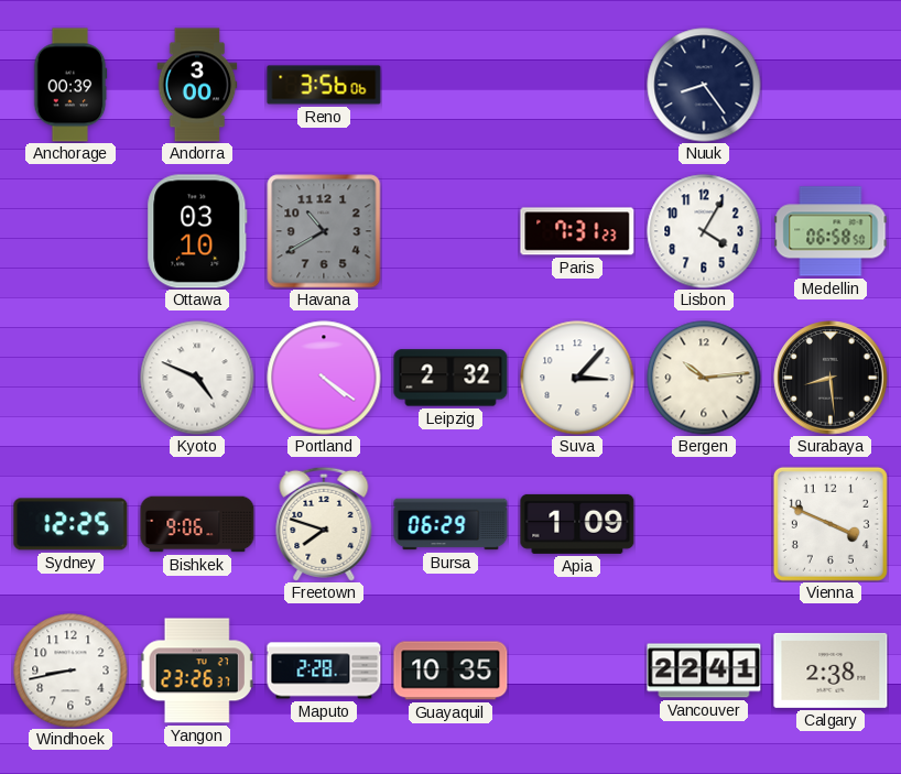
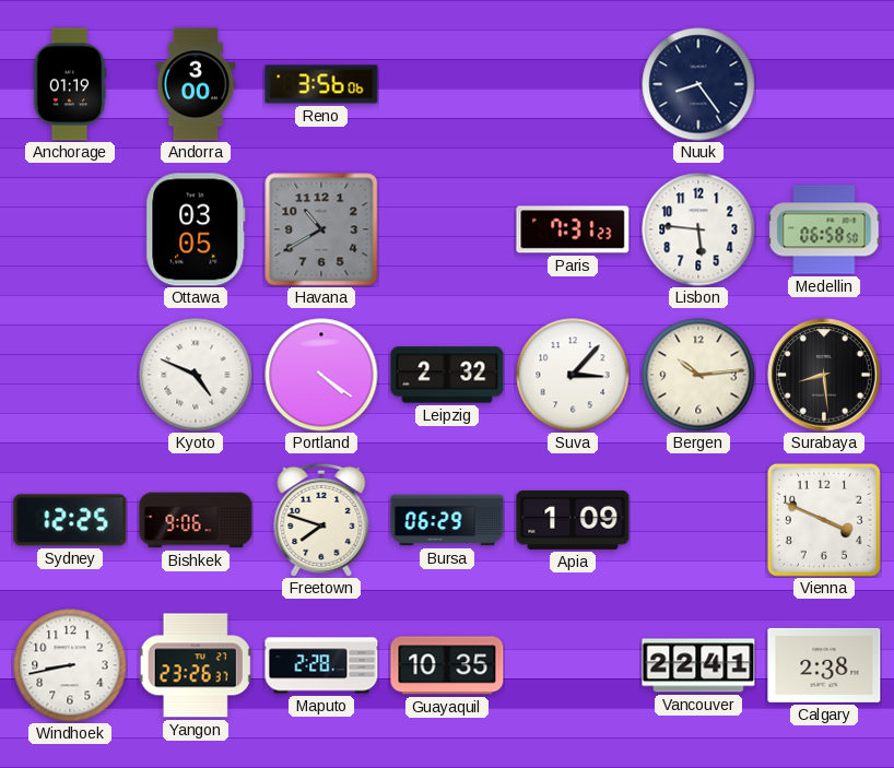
Anchorage: 00:39 -> 01:19 (70, 84)
Ottawa: 03:10 -> 03:05 (196, 229)
Lisbon: 4:05 -> 5:46 (698, 229)
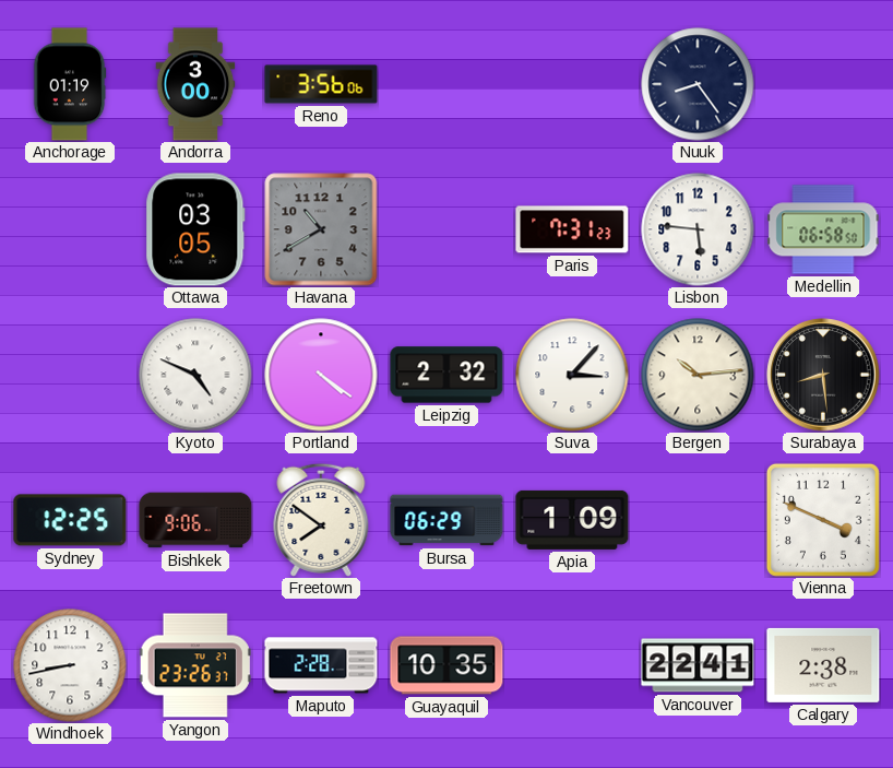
Freetown: 7:48 -> 7:51 (321, 520)
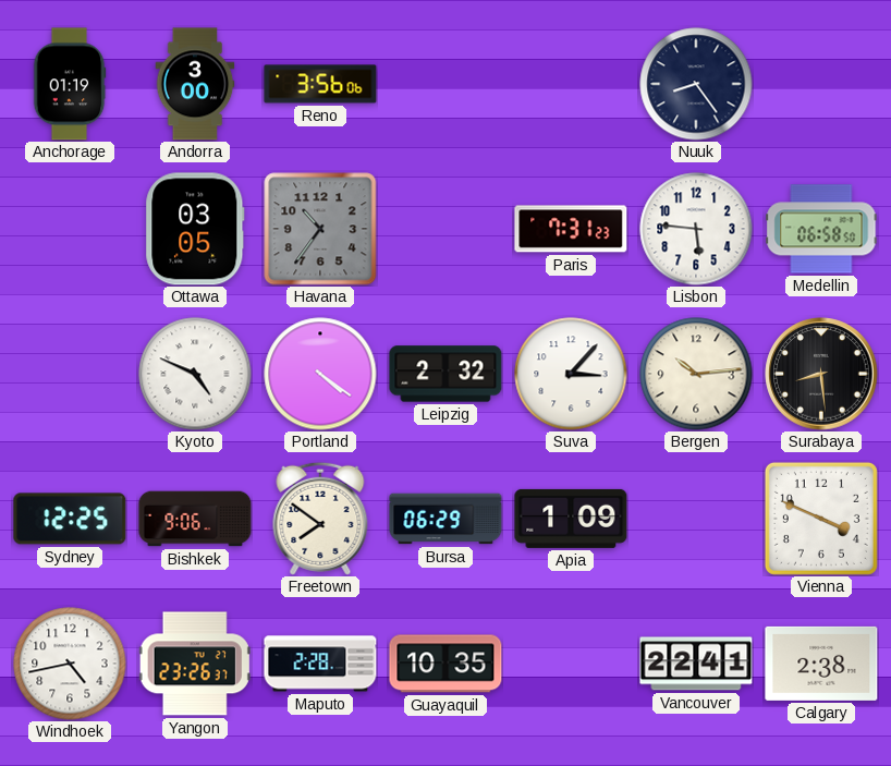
Havana: 10:40 -> 10:36 (320, 229)
Windhoek: 8:43 -> 4:43 (70, 664)
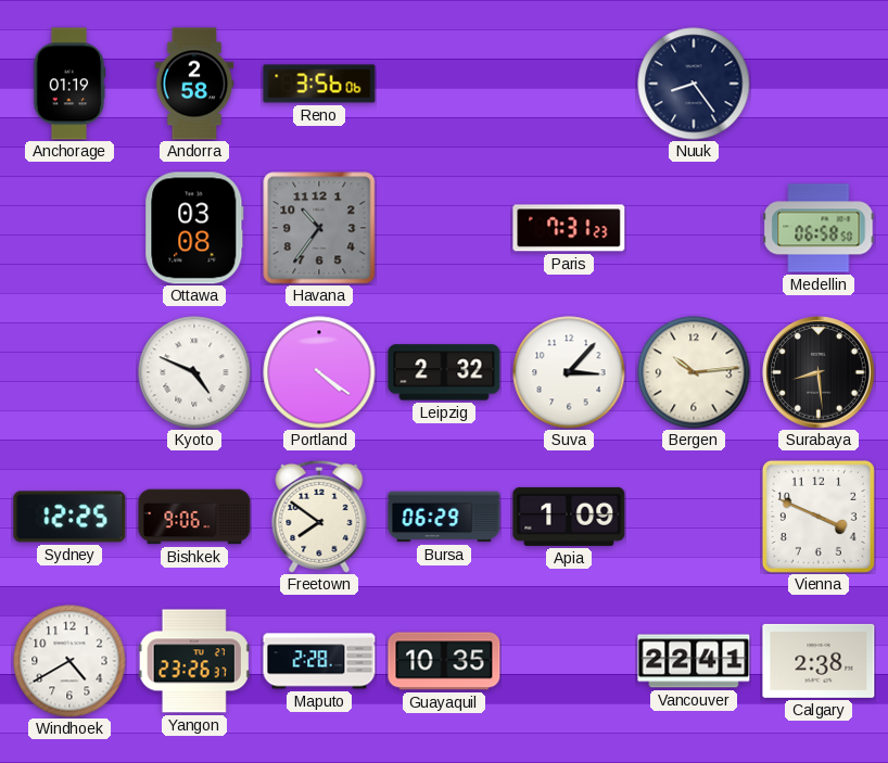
Andorra: 3:00 -> 2:58 (194, 84)
Ottawa: 03:05 -> 03:08 (194, 228)
Lisbon: 5:46 -> none (696, 229)
Windhoek: 4:43 -> 4:40 (69, 661)
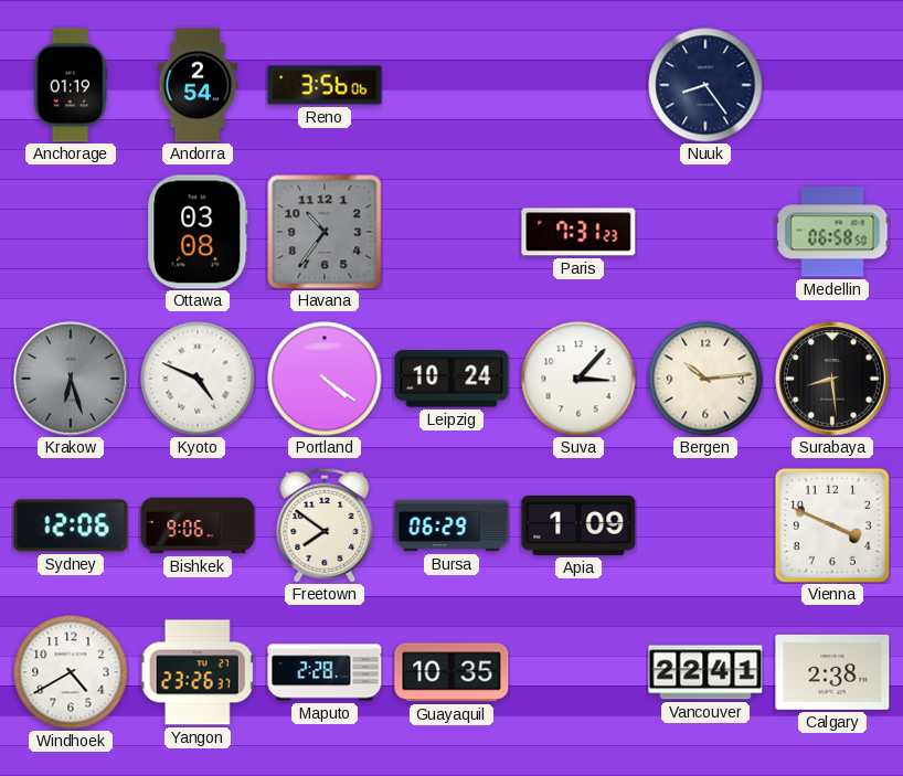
Andorra: 2:58 -> 2:54 (198, 85)
Krakow: none -> 6:27 (71, 379)
Leipzig: 2:32 -> 10:24 (451, 379)
Sydney: 12:25 -> 12:06 (71, 525)
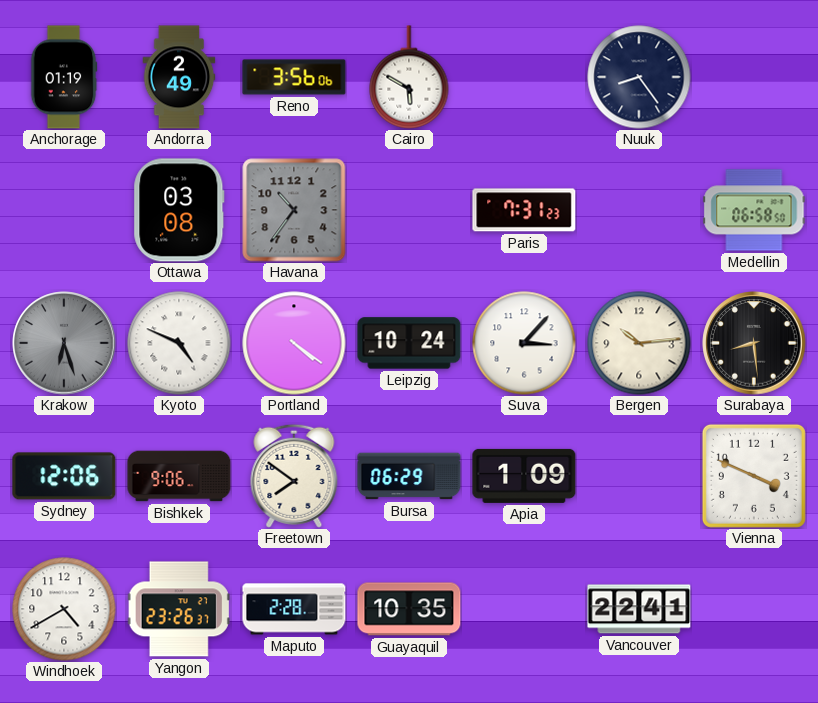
Andorra: 2:54 -> 2:49 (179, 77)
Cairo: none -> 5:50 (409, 77)
Calgary: 2:38 -> none (832, 672)
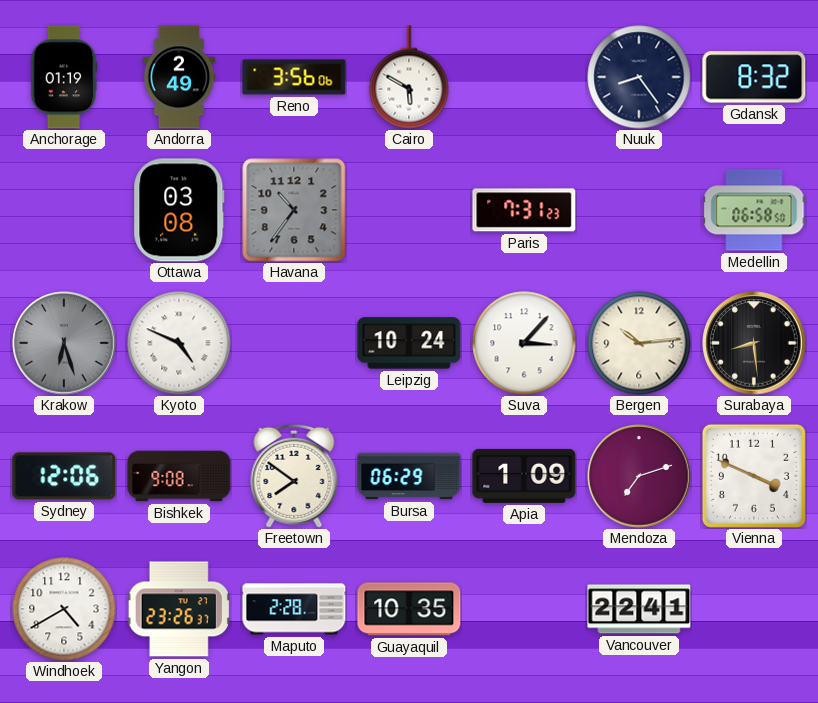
Gdansk: none -> 8:32 (754, 77)
Portland: 4:21 -> none (294, 343)
Bishkek: 9:06 -> 9:08 (179, 476)
Mendoza: none -> 7:12 (639, 476)
